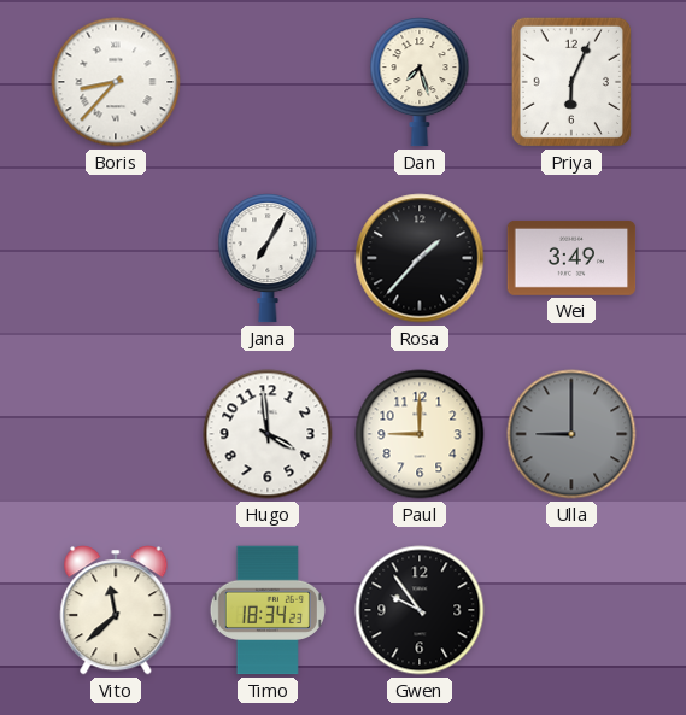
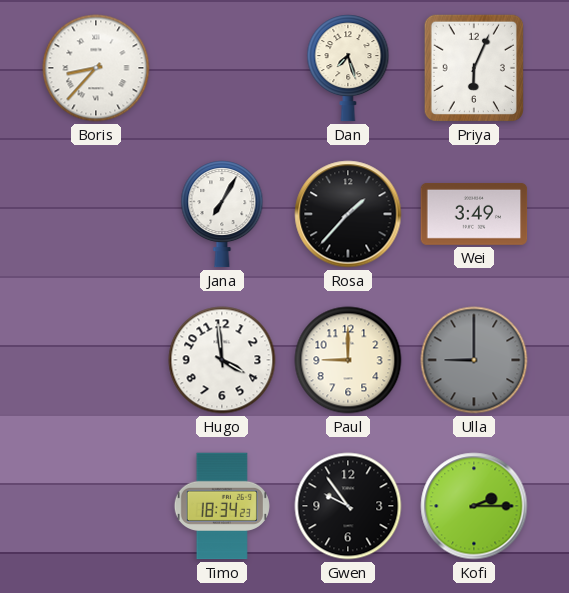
Vito: 11:38 -> none (116, 610)
Kofi: none -> 2:15 (474, 506)
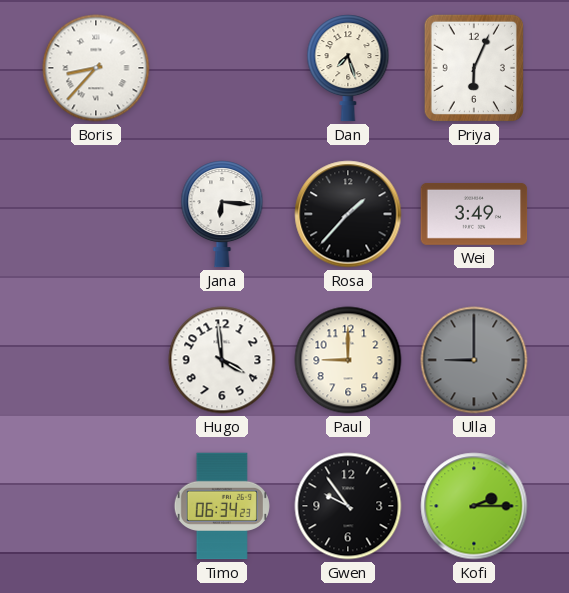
Jana: 7:05 -> 6:16 (222, 214)
Timo: 18:34 -> 06:34 (222, 506)
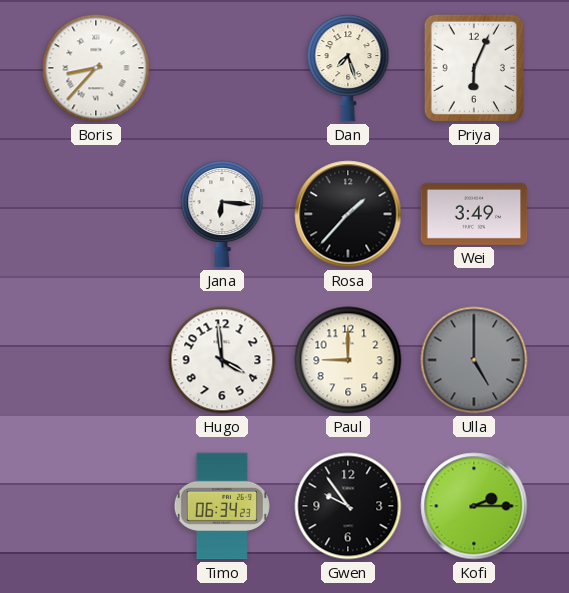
Ulla: 9:00 -> 5:00 (474, 360)
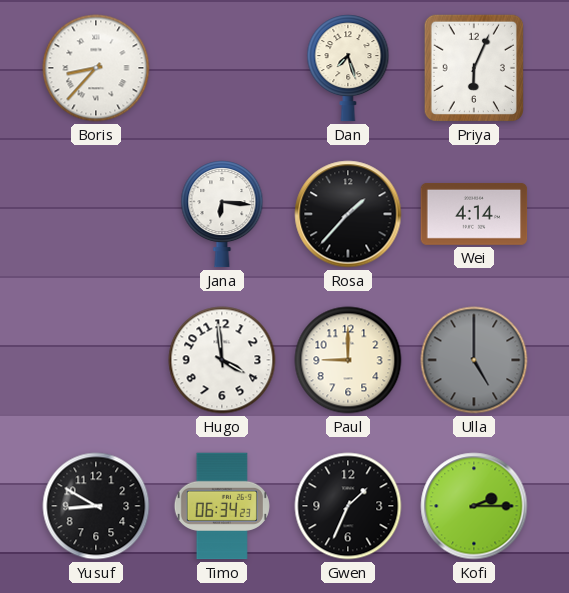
Wei: 3:49 -> 4:14 (474, 214)
Yusuf: none -> 8:50 (96, 506)
Gwen: 9:54 -> 1:34 (348, 506)
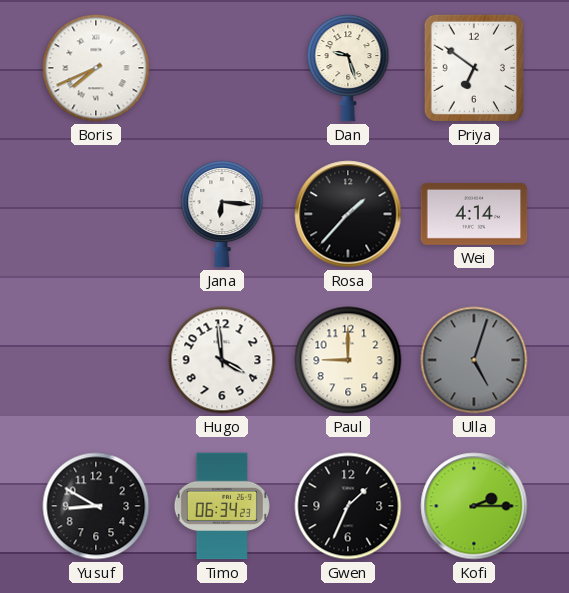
Boris: 8:37 -> 7:41 (96, 68)
Dan: 7:27 -> 9:27 (348, 68)
Priya: 6:04 -> 6:51 (474, 68)
Ulla: 5:00 -> 5:03 (474, 360)
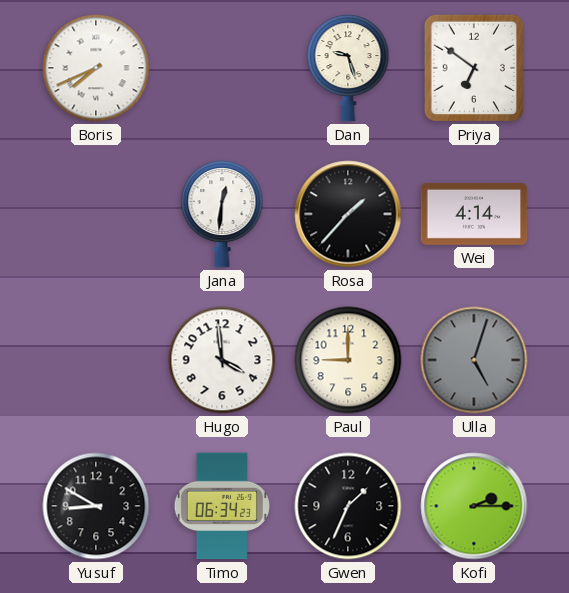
Jana: 6:16 -> 12:31 (222, 214)
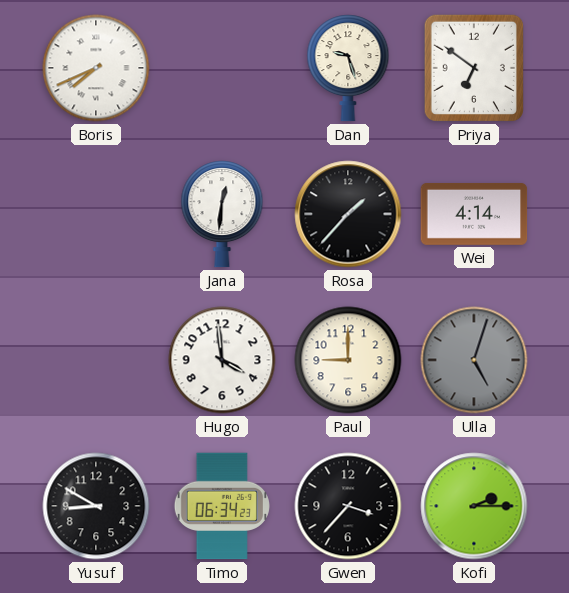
Gwen: 1:34 -> 3:37 (348, 506)
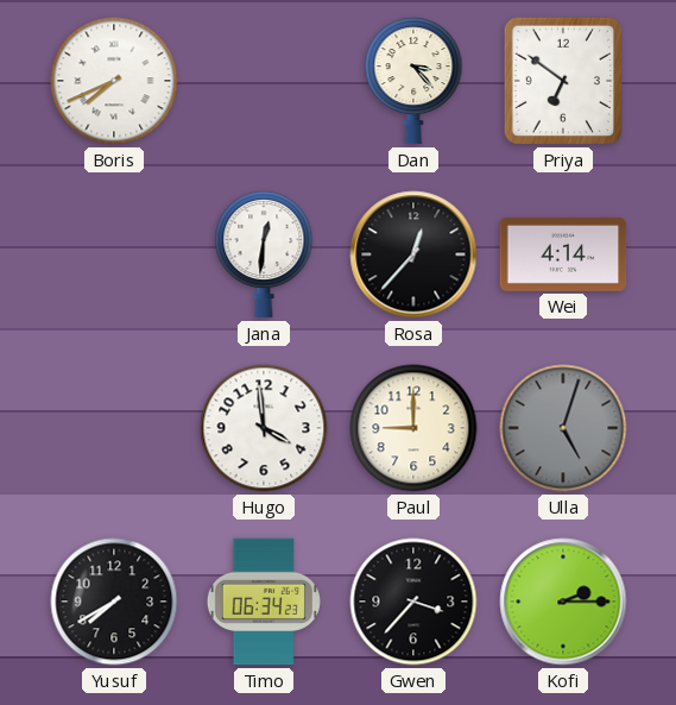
Dan: 9:27 -> 3:23 (413, 81)
Rosa: 1:37 -> 12:37 (413, 254)
Yusuf: 8:50 -> 7:40 (114, 602)
